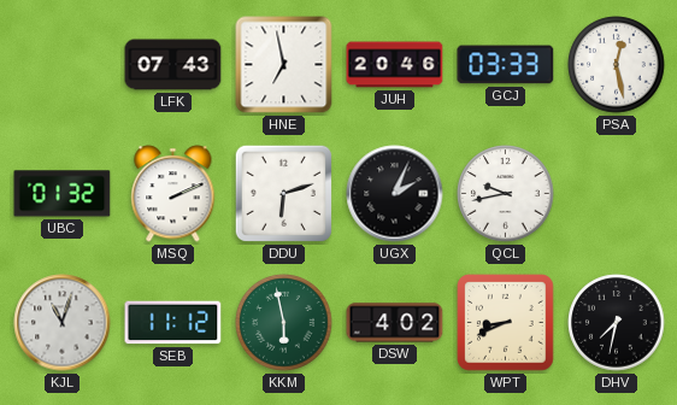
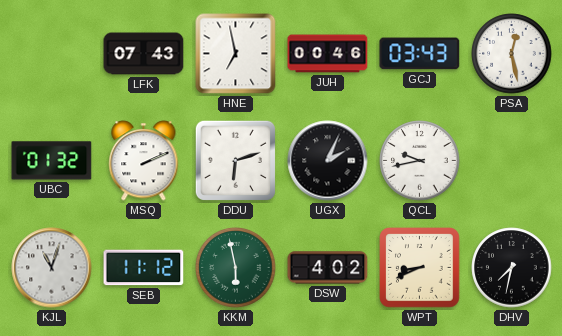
JUH: 20:46 -> 00:46 (328, 54)
GCJ: 03:33 -> 03:43 (420, 54)
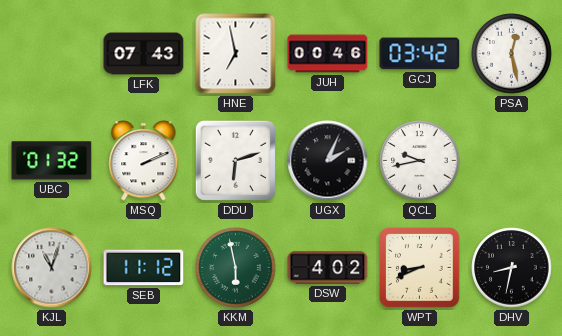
GCJ: 03:43 -> 03:42 (420, 54)
DHV: 7:32 -> 8:32 (512, 268)
